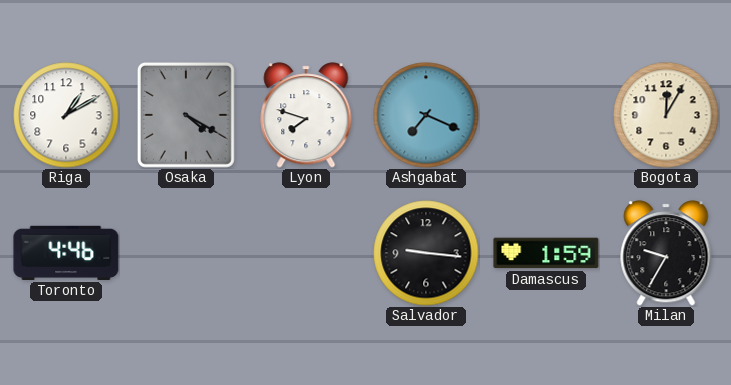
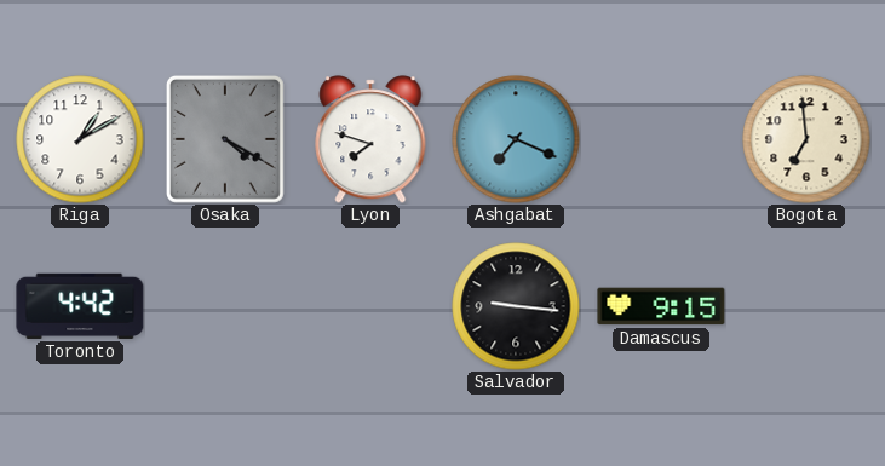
Bogota: 12:05 -> 6:59 (806, 139)
Toronto: 4:46 -> 4:42 (80, 306)
Damascus: 1:59 -> 9:15 (661, 306)
Milan: 9:35 -> none (666, 253)
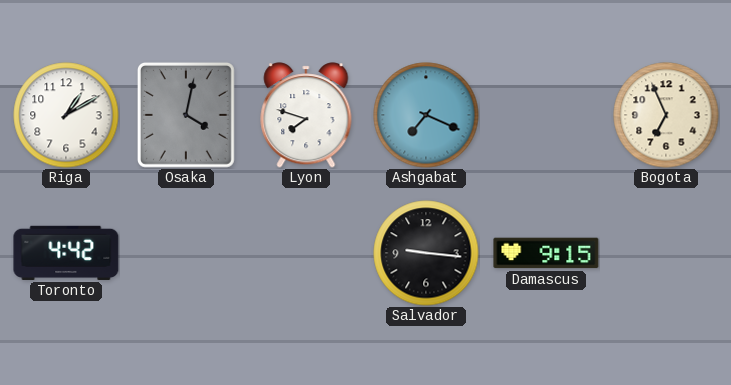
Osaka: 4:20 -> 4:02 (186, 115)
Bogota: 6:59 -> 6:56 (666, 115)
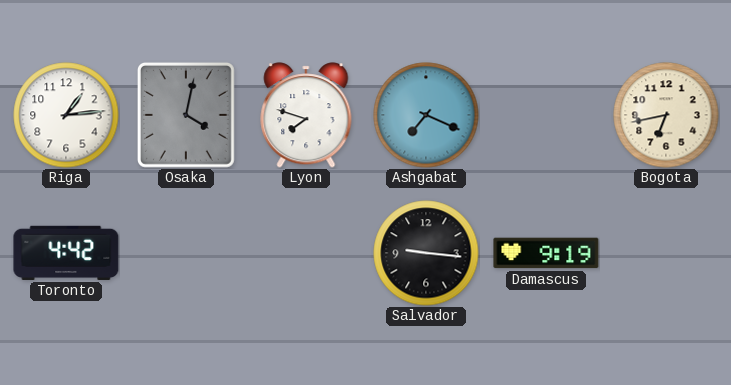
Riga: 1:10 -> 1:14 (66, 115)
Bogota: 6:56 -> 6:43 (666, 115)
Damascus: 9:15 -> 9:19 (546, 253)
